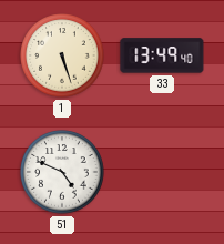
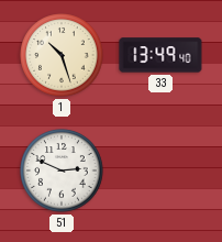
1: 5:27 -> 10:27 (62, 55)
51: 4:49 -> 2:49 (62, 170)
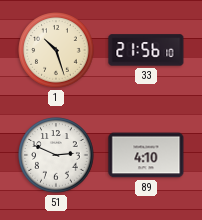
33: 13:49 -> 21:56 (146, 50)
89: none -> 4:10 (146, 155)
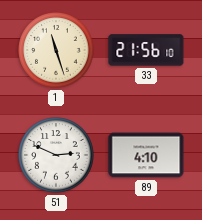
1: 10:27 -> 11:27 (56, 50)
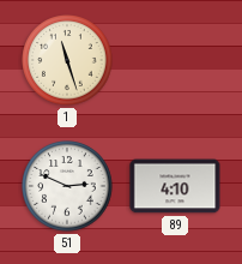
33: 21:56 -> none (146, 50)
